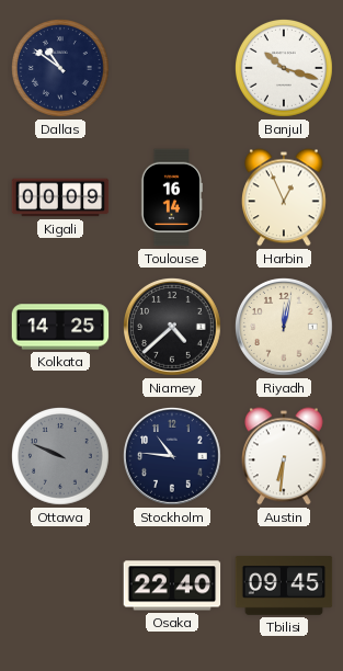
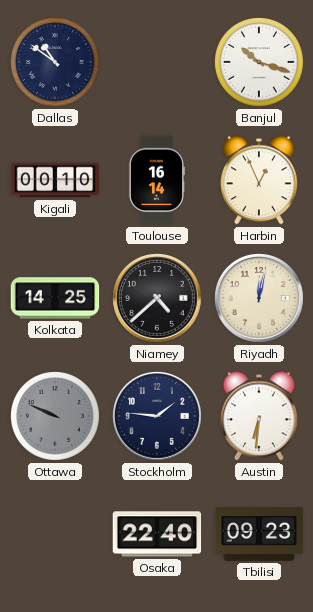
Kigali: 00:09 -> 00:10 (55, 180)
Stockholm: 10:46 -> 1:46 (158, 417)
Tbilisi: 09:45 -> 09:23 (259, 534)
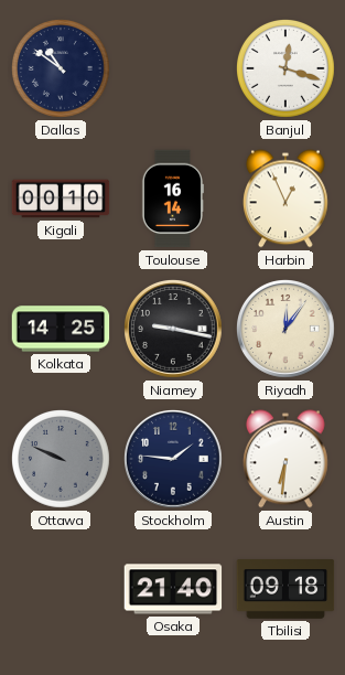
Banjul: 10:18 -> 12:18 (287, 69)
Niamey: 4:38 -> 9:17 (174, 330)
Riyadh: 12:02 -> 12:06 (287, 330)
Osaka: 22:40 -> 21:40 (173, 589)
Tbilisi: 09:23 -> 09:18 (285, 589)
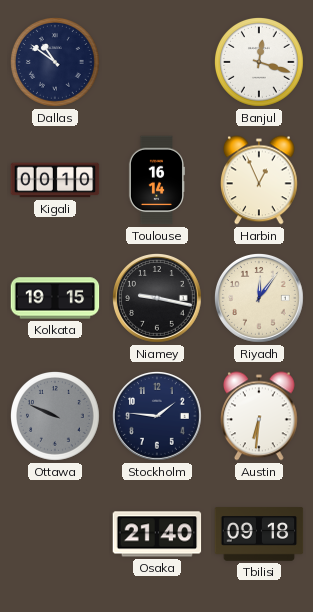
Kolkata: 14:25 -> 19:15 (55, 298)
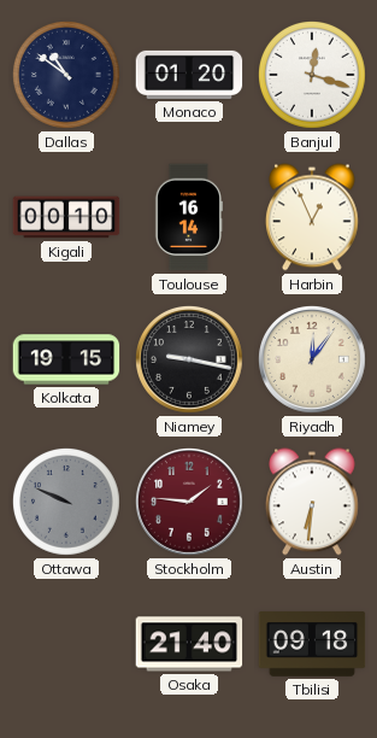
Monaco: none -> 01:20 (189, 75)
Stockholm dial: navy -> burgundy (190, 503)
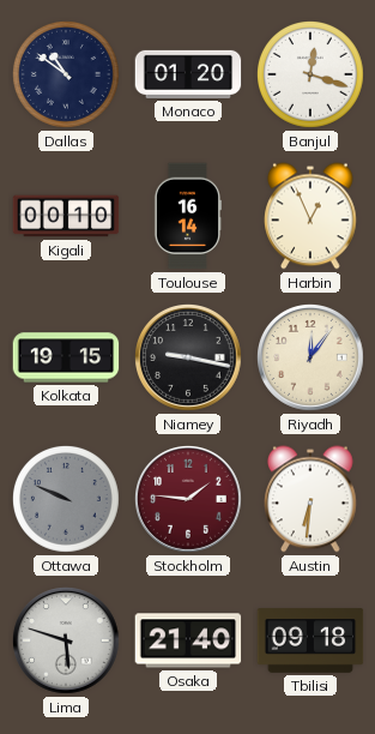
Lima: none -> 5:48 (67, 642)
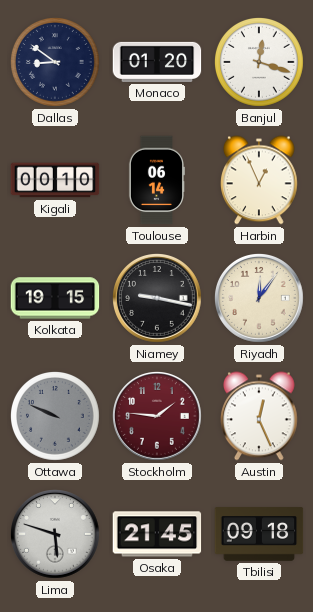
Dallas: 10:51 -> 8:51 (56, 63)
Toulouse: 16:14 -> 06:14 (156, 180)
Austin: 6:31 -> 12:26 (260, 416)
Osaka: 21:40 -> 21:45 (157, 534)
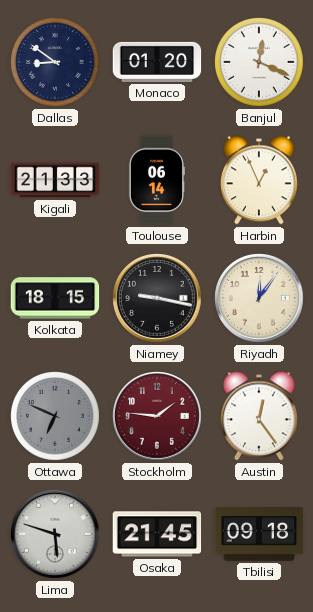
Banjul: 12:18 -> 12:19 (260, 63)
Kigali: 00:10 -> 21:33 (55, 180)
Kolkata: 19:15 -> 18:15 (55, 298)
Ottawa: 9:49 -> 6:49 (56, 417)
Austin: 12:26 -> 12:24 (260, 416)
